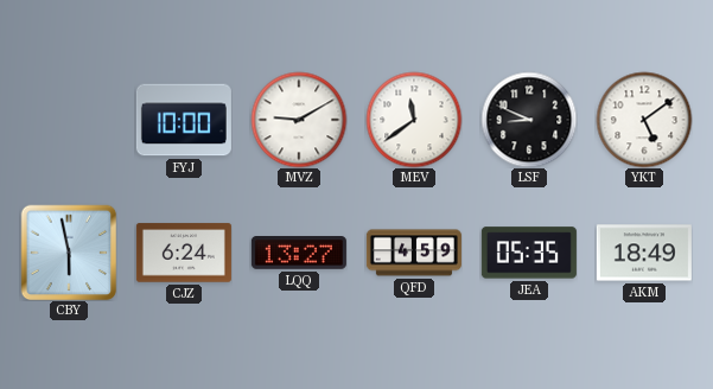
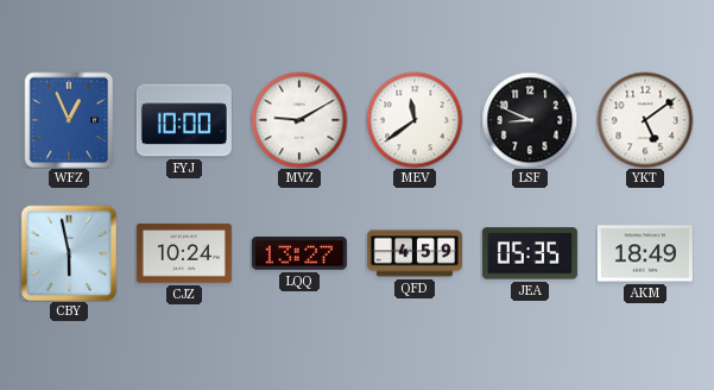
WFZ: none -> 12:56 (69, 120)
CJZ: 6:24 -> 10:24 (184, 253)
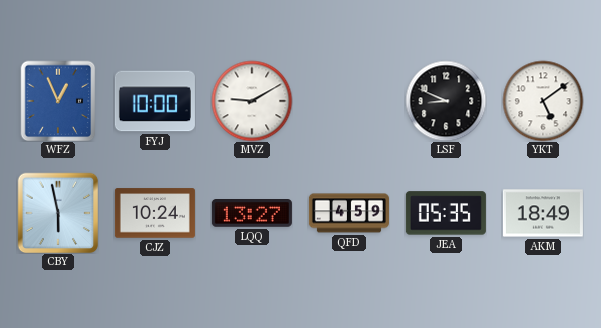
MEV: 11:39 -> none (415, 120)
